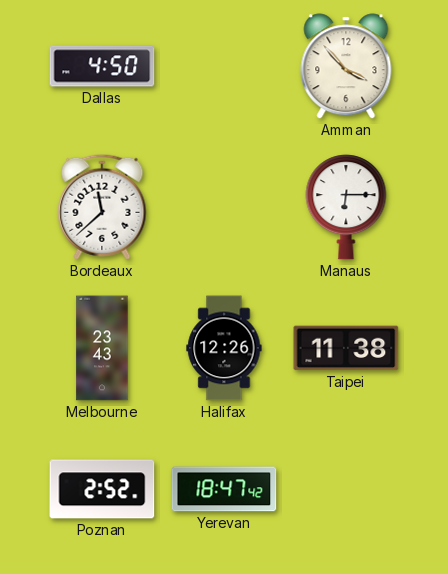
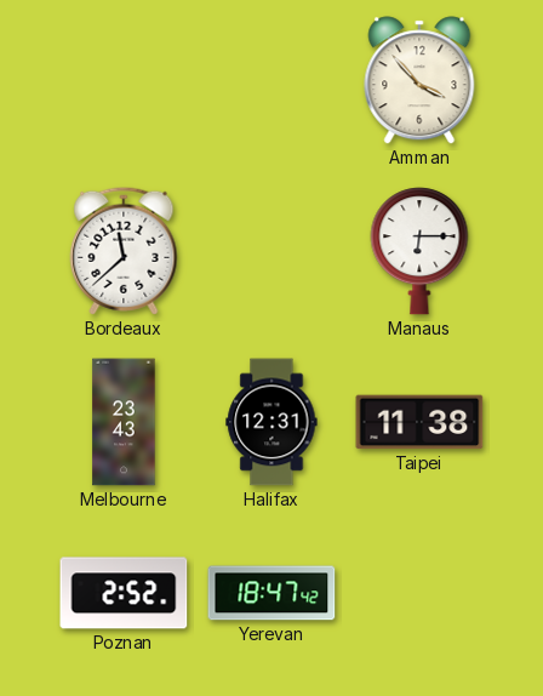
Dallas: 4:50 -> none (102, 66)
Halifax: 12:26 -> 12:31 (271, 422)
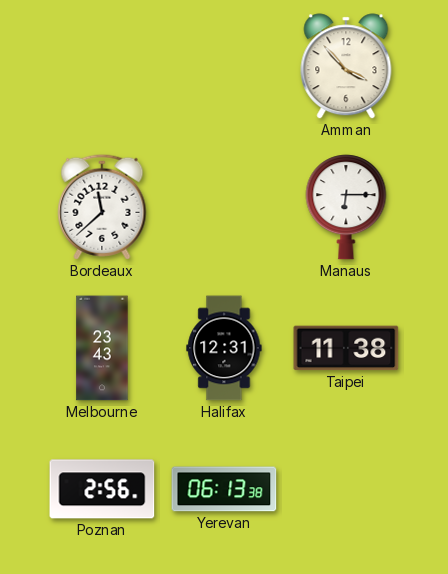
Poznan: 2:52 -> 2:56 (102, 489)
Yerevan: 18:47 -> 06:13 (224, 489)
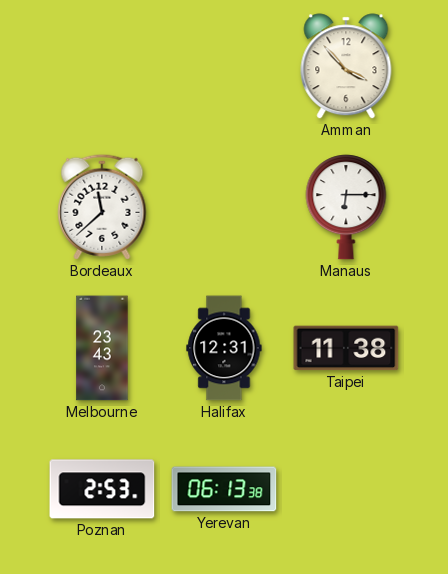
Poznan: 2:56 -> 2:53 (102, 489)
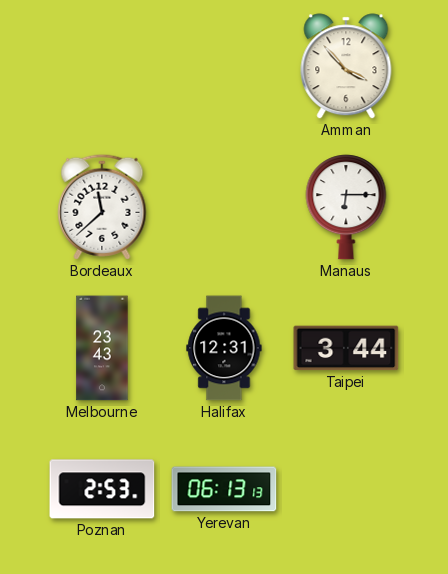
Taipei: 11:38 -> 3:44 (346, 348)
Yerevan: 06:13:38 -> 06:13:13 (224, 489)
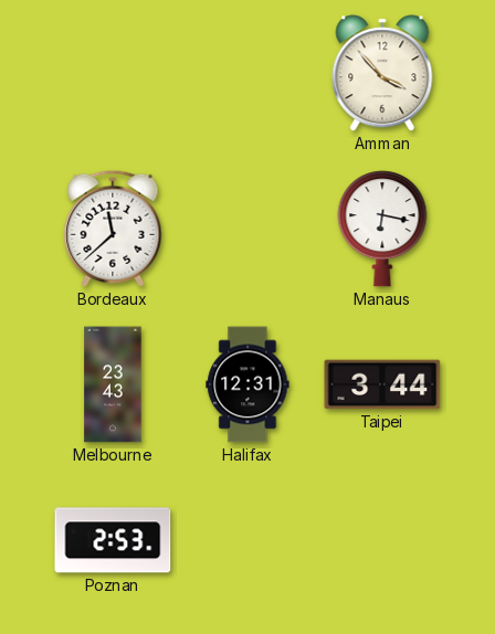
Manaus: 6:15 -> 6:17 (382, 229)
Yerevan: 06:13 -> none (224, 489)
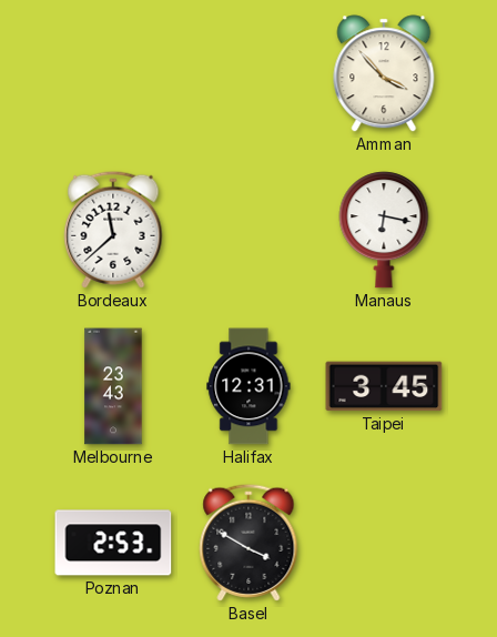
Taipei: 3:44 -> 3:45 (384, 386)
Basel: none -> 3:50 (248, 543)
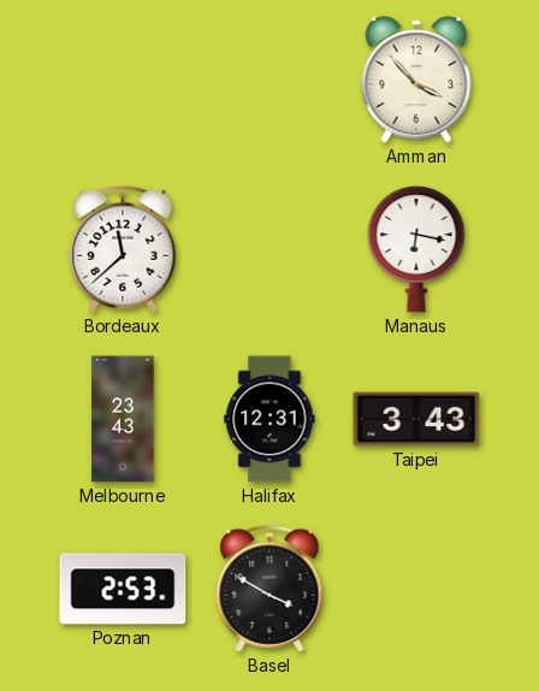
Taipei: 3:45 -> 3:43 (416, 419)
